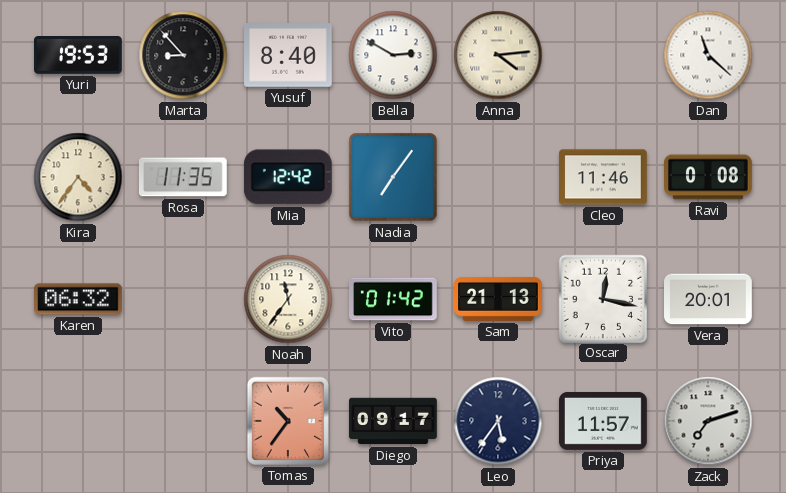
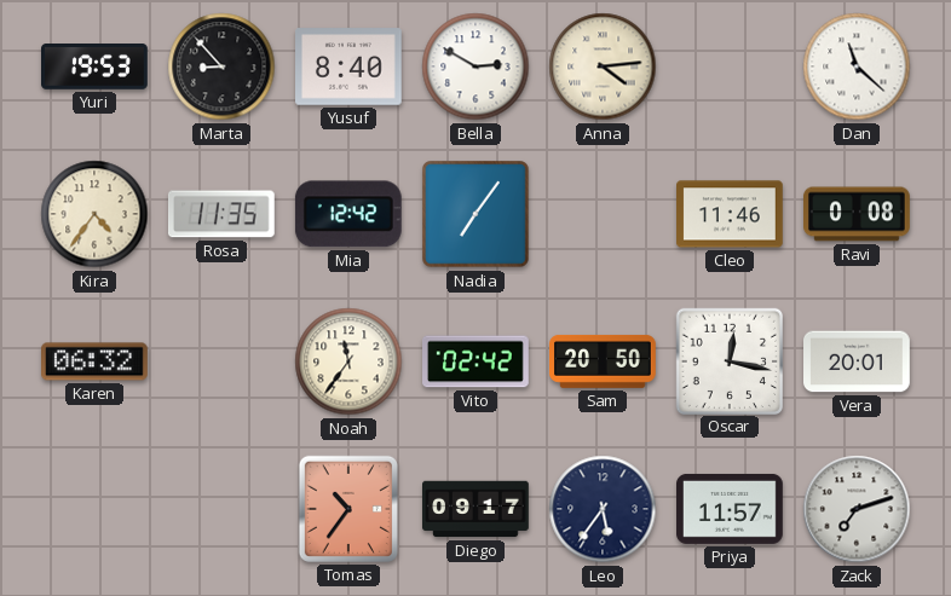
Vito: 01:42 -> 02:42 (477, 361)
Sam: 21:13 -> 20:50 (603, 361)
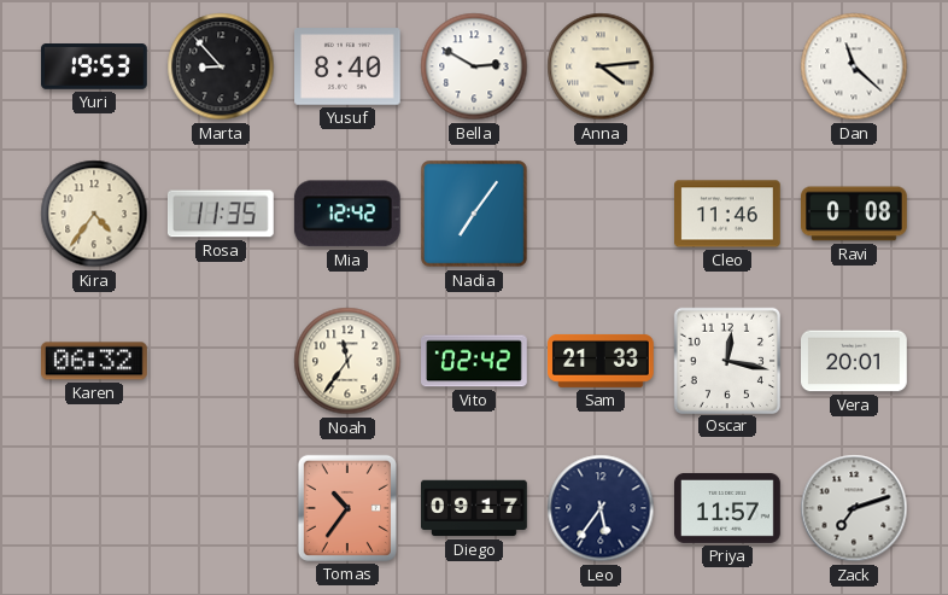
Sam: 20:50 -> 21:33 (601, 361)
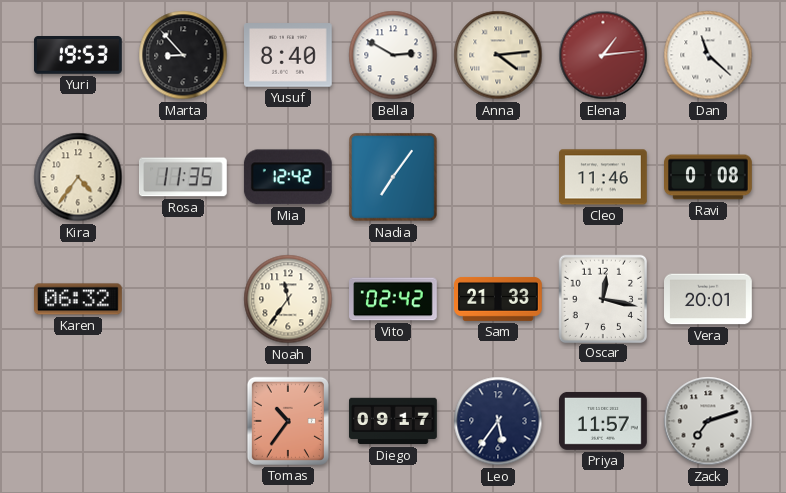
Elena: none -> 1:14 (603, 55)
